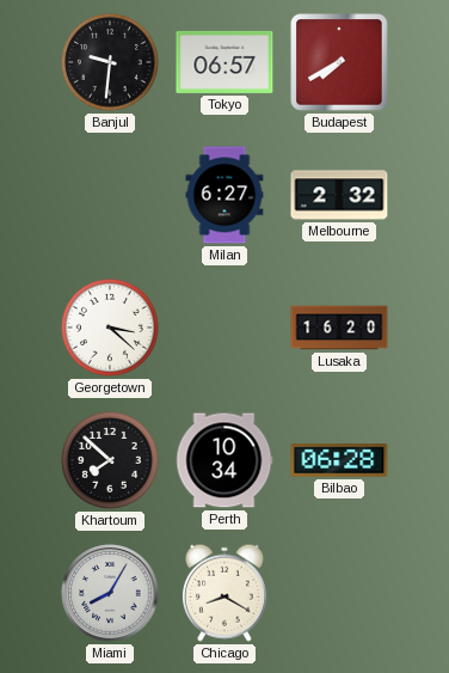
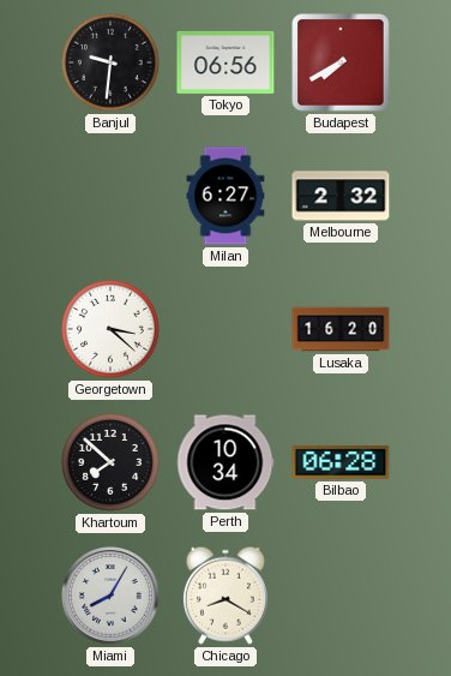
Tokyo: 06:57 -> 06:56 (225, 62)
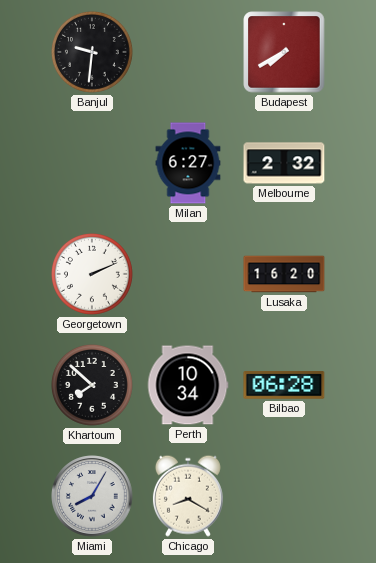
Tokyo: 06:56 -> none (225, 62)
Georgetown: 3:22 -> 2:11 (92, 274)
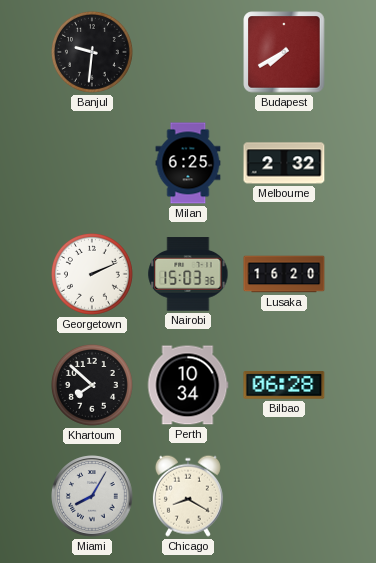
Milan: 6:27 -> 6:25 (188, 163)
Nairobi: none -> 15:03 (188, 274)
